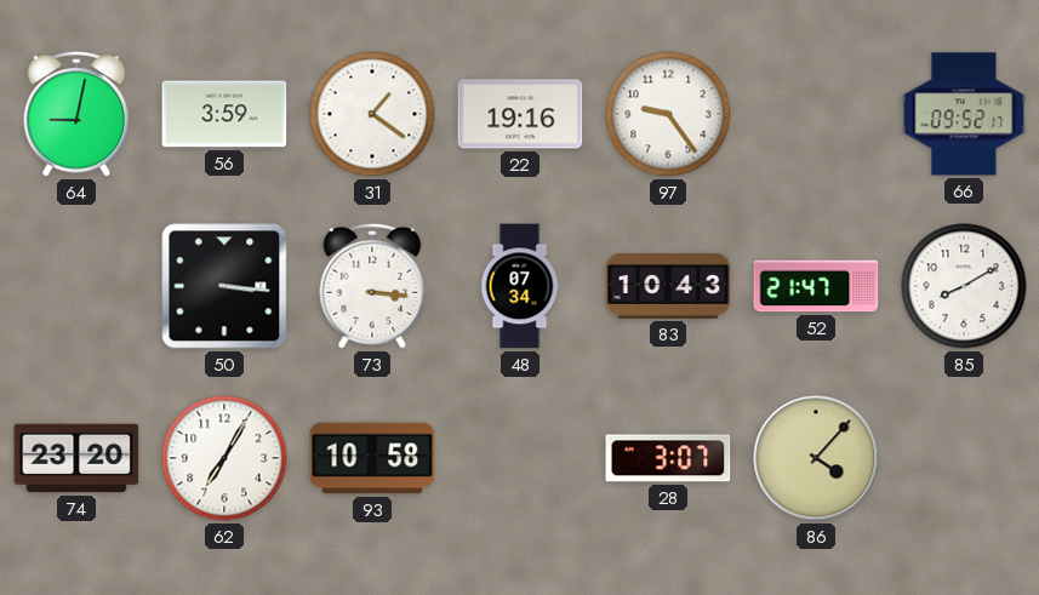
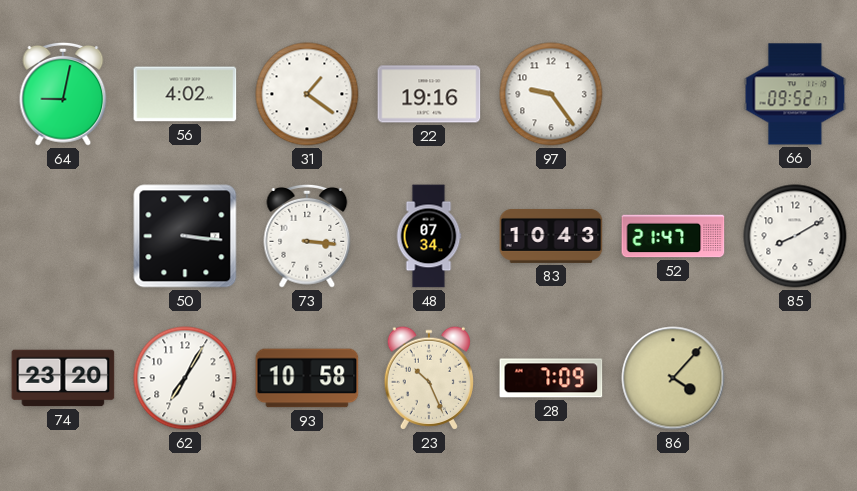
56: 3:59 -> 4:02 (185, 94)
23: none -> 10:26 (429, 378)
28: 3:07 -> 7:09 (551, 378)
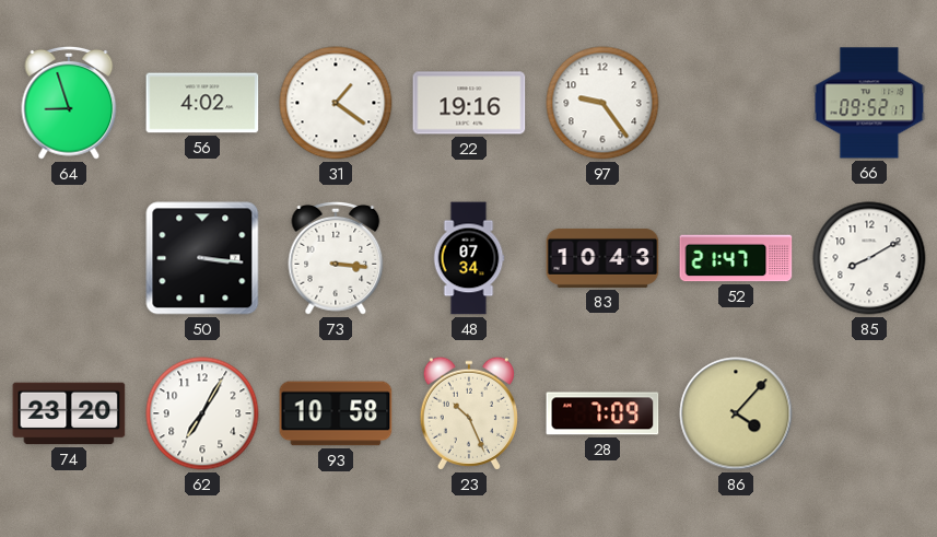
64: 9:02 -> 8:57 (69, 103)
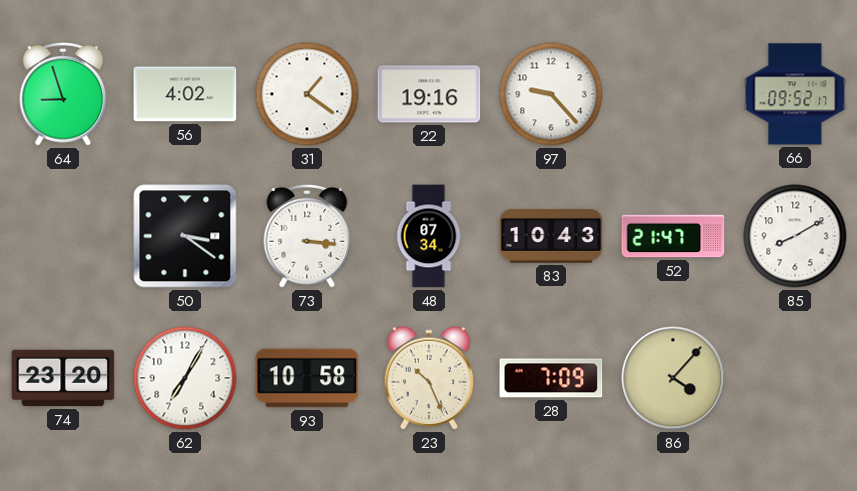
97: 9:24 -> 9:23 (551, 94)
50: 3:16 -> 3:21 (185, 236)
